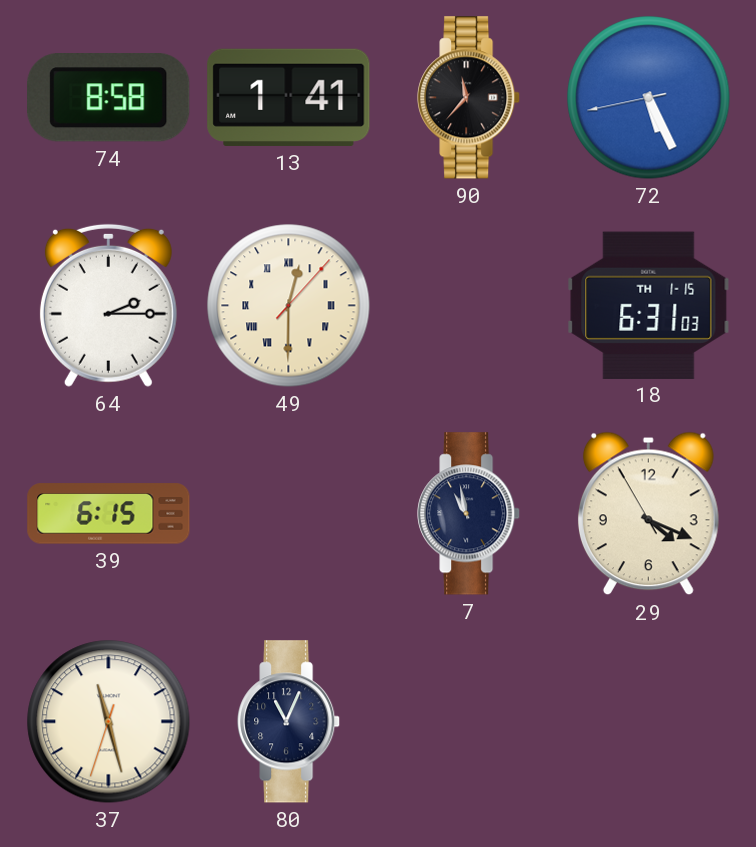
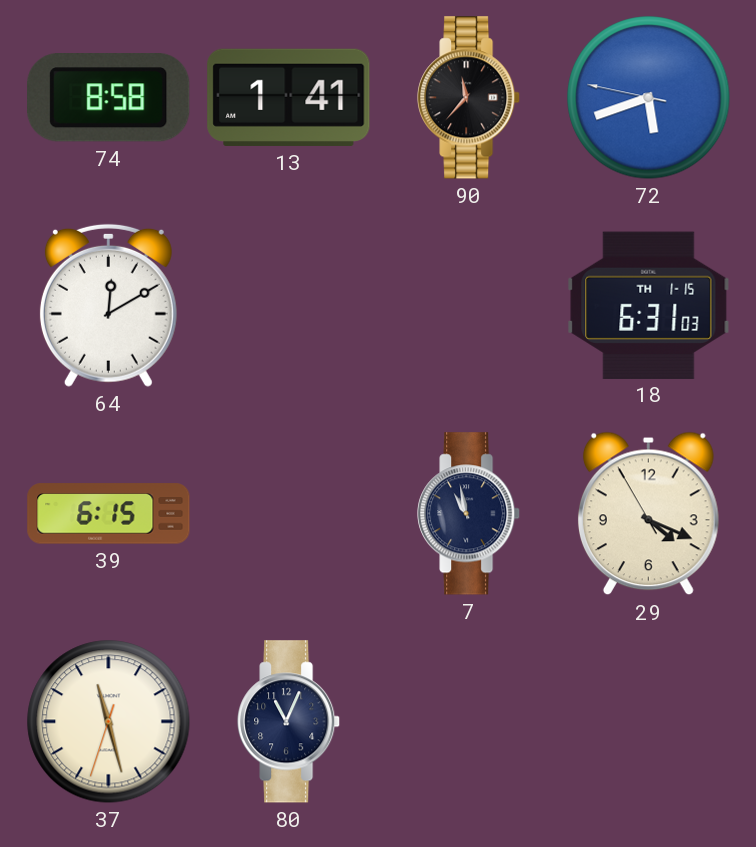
72: 5:25 -> 5:41 (649, 98)
64: 2:15 -> 12:10 (108, 305)
49: 12:30 -> none (289, 306)
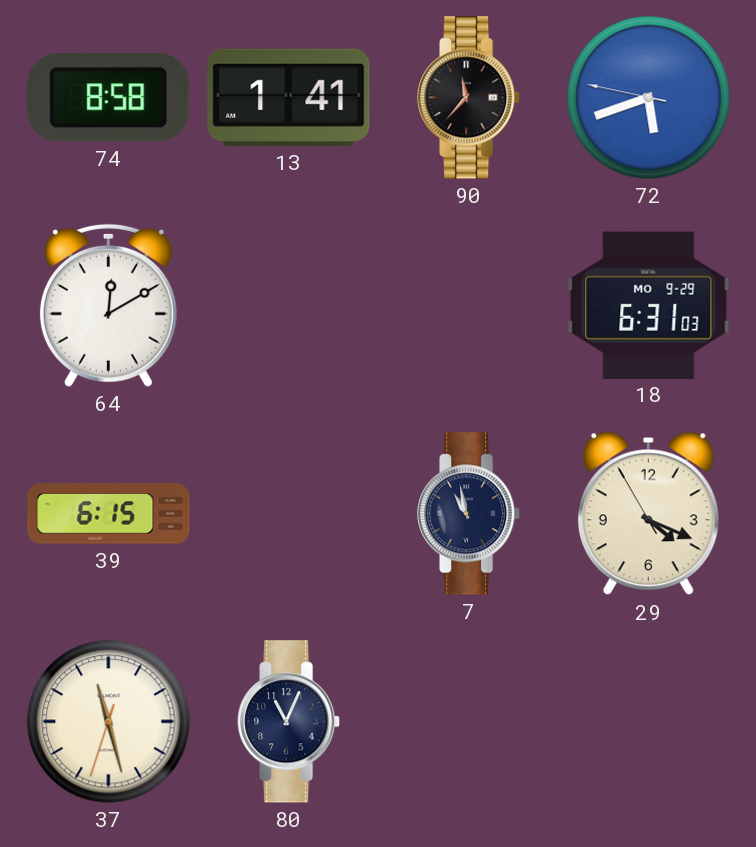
18 date: TH 1-15 -> MO 9-29 (649, 305)
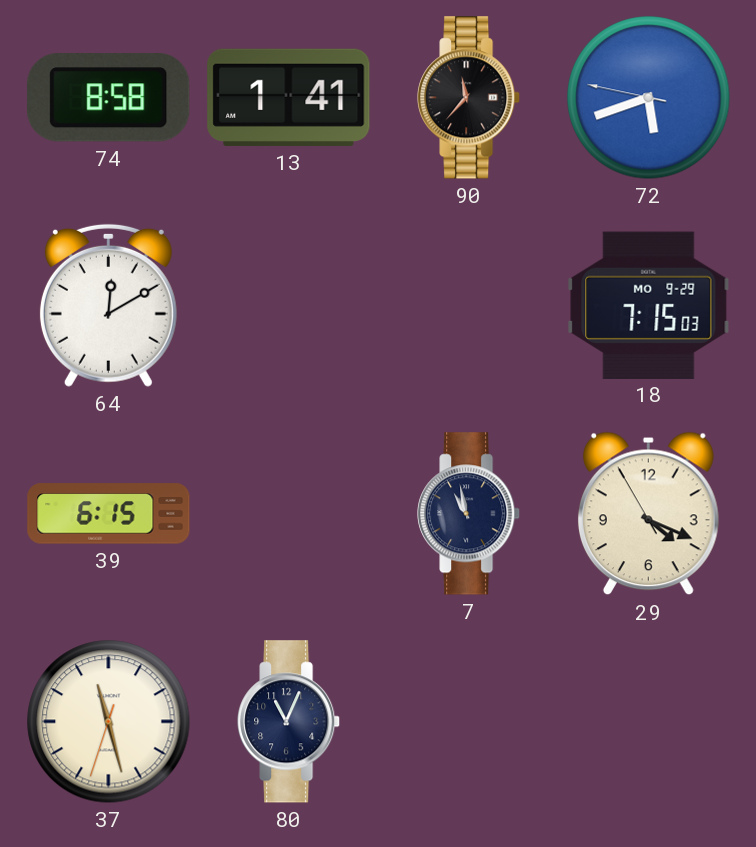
18: 6:31 -> 7:15 (649, 305)
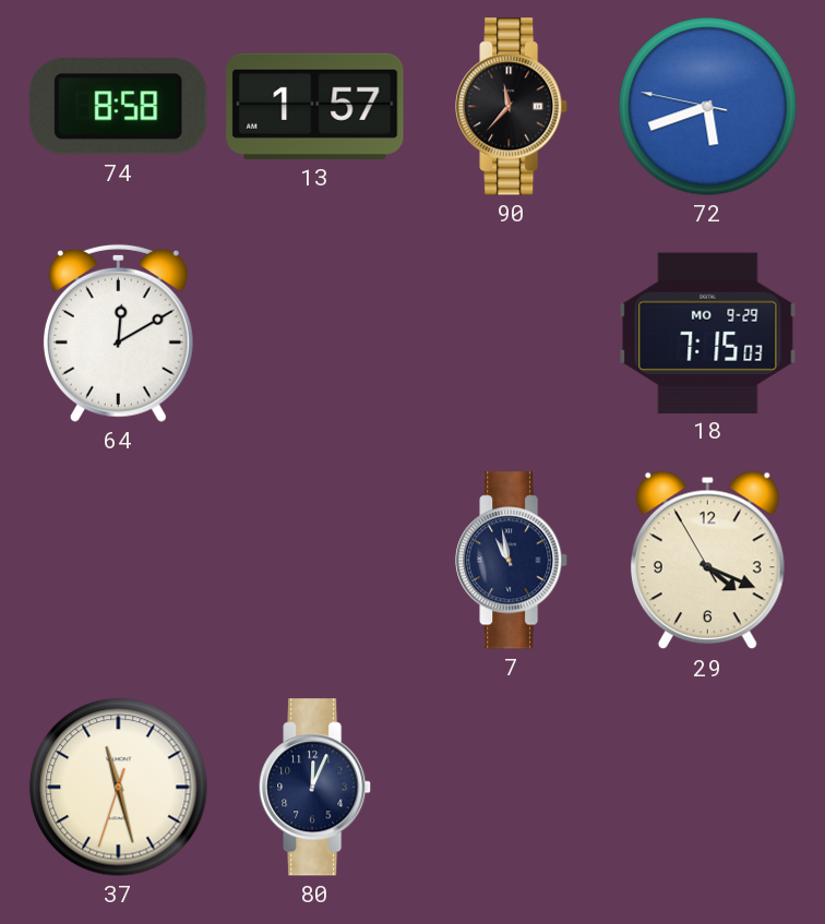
13: 1:41 -> 1:57 (315, 106)
39: 6:15 -> none (109, 514)
80: 11:04 -> 12:04 (315, 788)
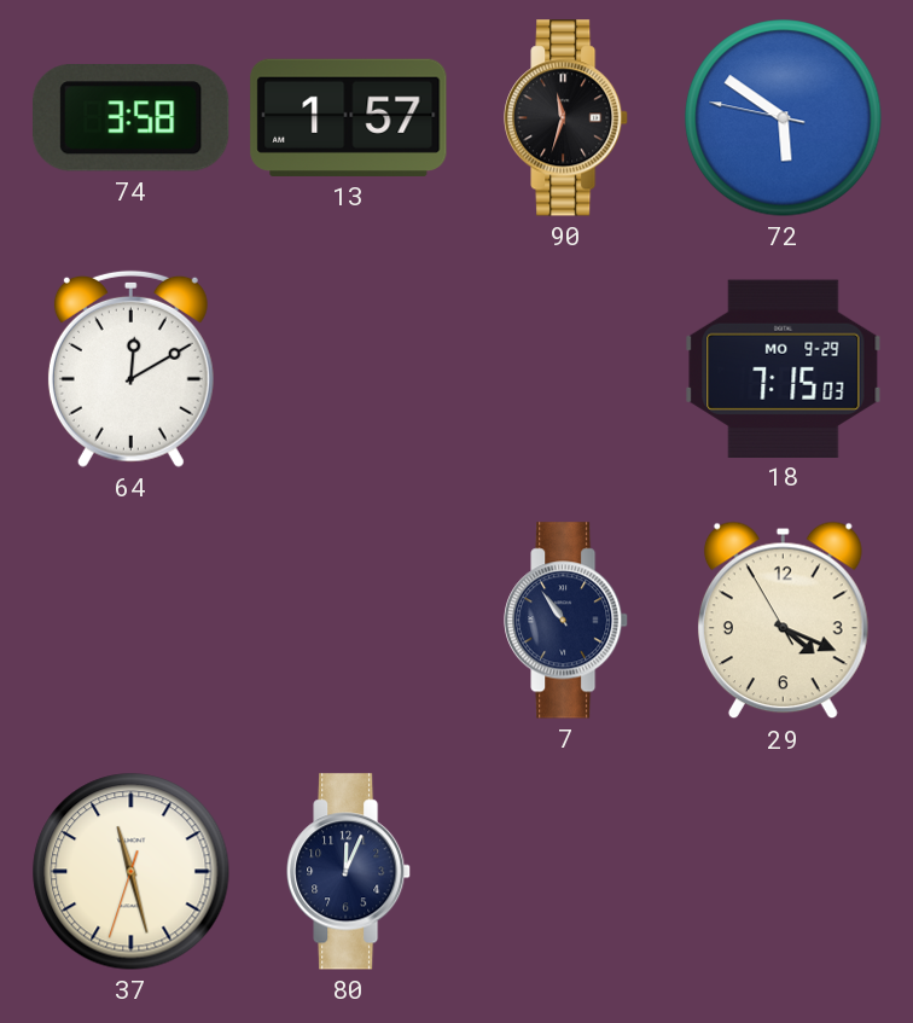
74: 8:58 -> 3:58 (132, 118)
90: 11:37 -> 11:33 (566, 118)
72: 5:41 -> 5:50 (784, 118)
7: 10:58 -> 10:54 (566, 621)
